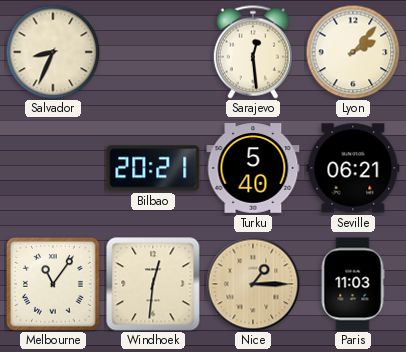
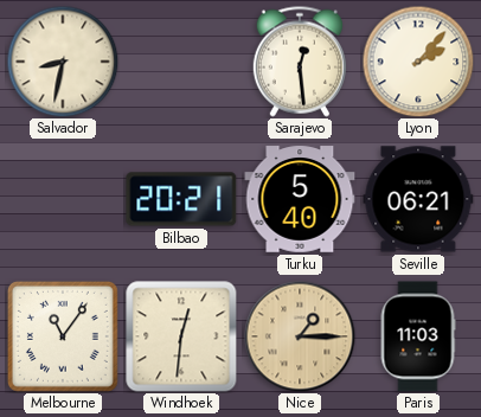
Salvador: 8:34 -> 8:32 (63, 62)
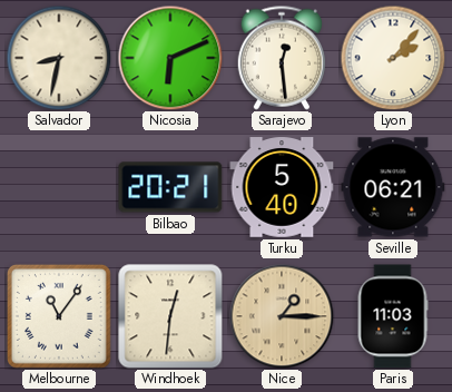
Nicosia: none -> 6:11 (170, 58)
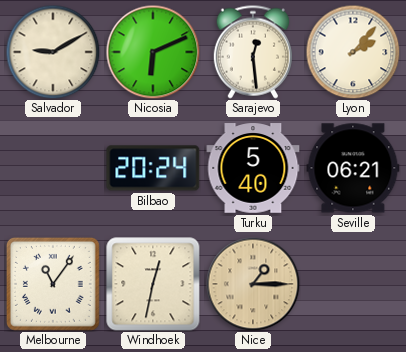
Salvador: 8:32 -> 9:10 (53, 52)
Bilbao: 20:21 -> 20:24 (153, 168)
Windhoek: 12:31 -> 12:32 (153, 284)
Paris: 11:03 -> none (393, 316)
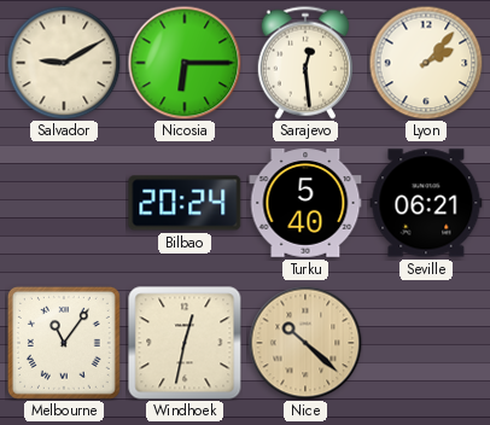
Nicosia: 6:11 -> 6:15 (185, 63)
Nice: 1:15 -> 10:22 (305, 343)
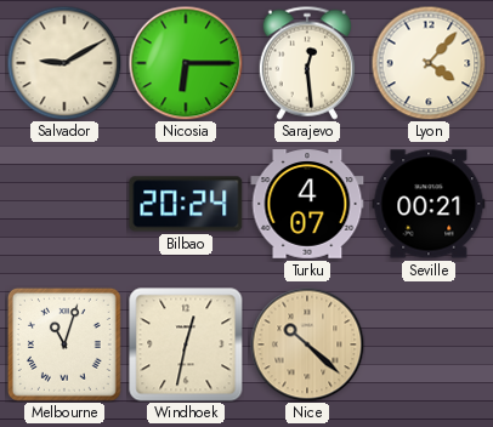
Lyon: 2:07 -> 4:07 (429, 63)
Turku: 5:40 -> 4:07 (307, 204)
Seville: 06:21 -> 00:21 (429, 204)
Melbourne: 11:06 -> 11:03 (64, 345)
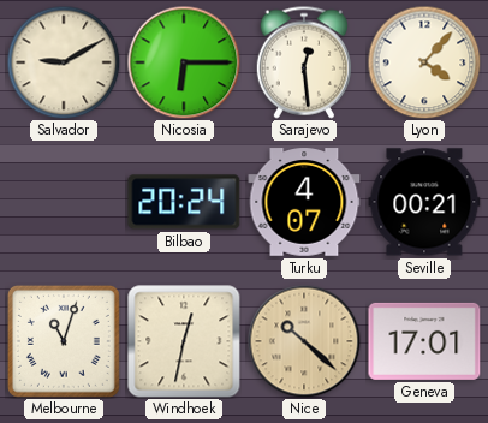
Geneva: none -> 17:01 (424, 341)
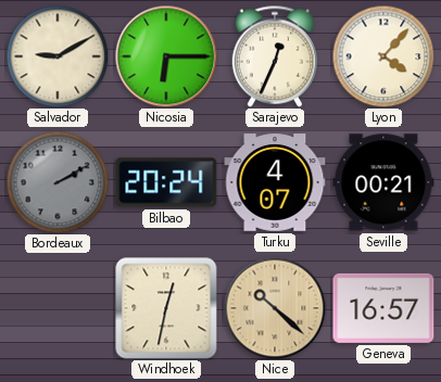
Sarajevo: 12:29 -> 12:34 (275, 56)
Bordeaux: none -> 2:10 (58, 182)
Melbourne: 11:03 -> none (64, 341)
Geneva: 17:01 -> 16:57 (383, 308)
